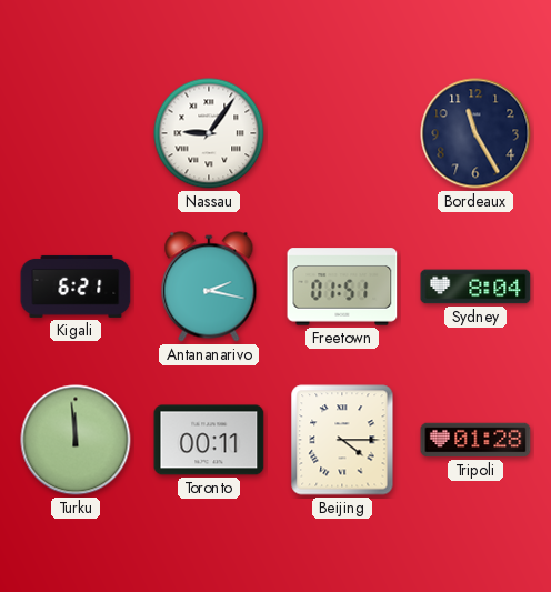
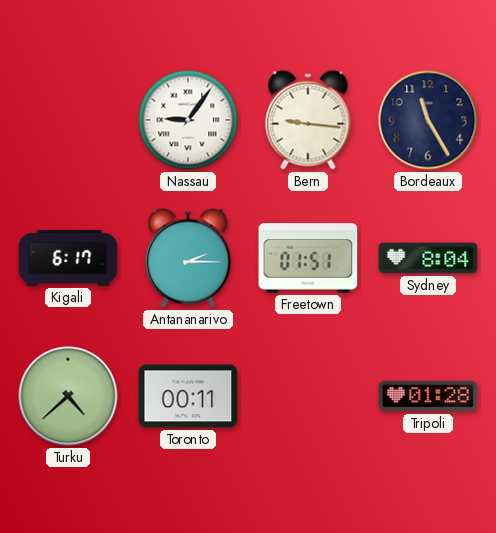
Bern: none -> 9:16 (308, 120)
Kigali: 6:21 -> 6:17 (68, 258)
Antananarivo: 2:17 -> 2:15 (188, 258)
Turku: 11:59 -> 4:38 (68, 396)
Beijing: 4:15 -> none (342, 440)
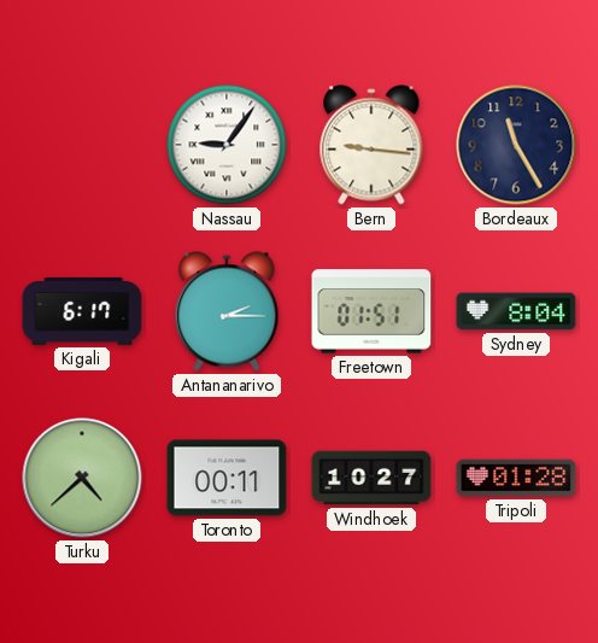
Windhoek: none -> 10:27 (371, 478)
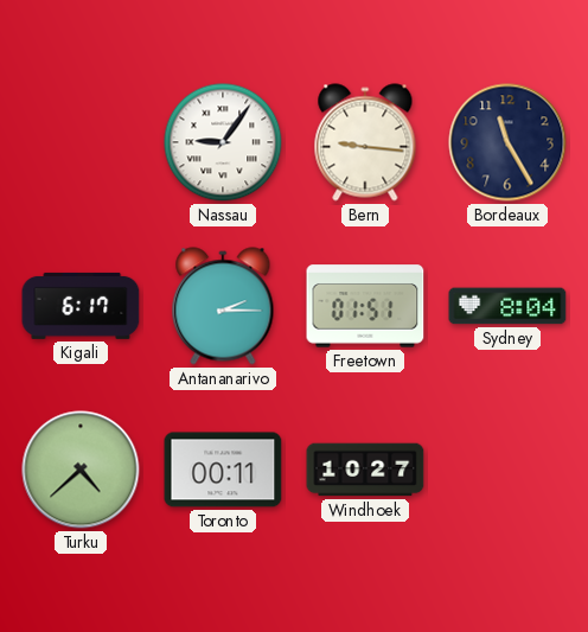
Tripoli: 01:28 -> none (516, 478)
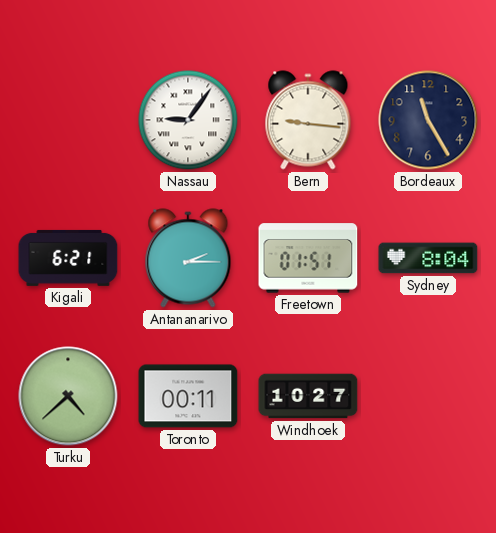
Kigali: 6:17 -> 6:21 (68, 258)
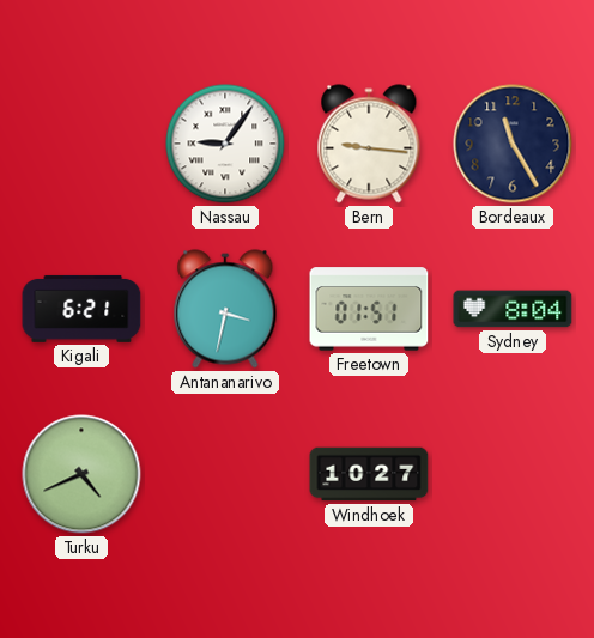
Antananarivo: 2:15 -> 3:32 (225, 309)
Turku: 4:38 -> 4:41 (81, 474)
Toronto: 00:11 -> none (188, 396)
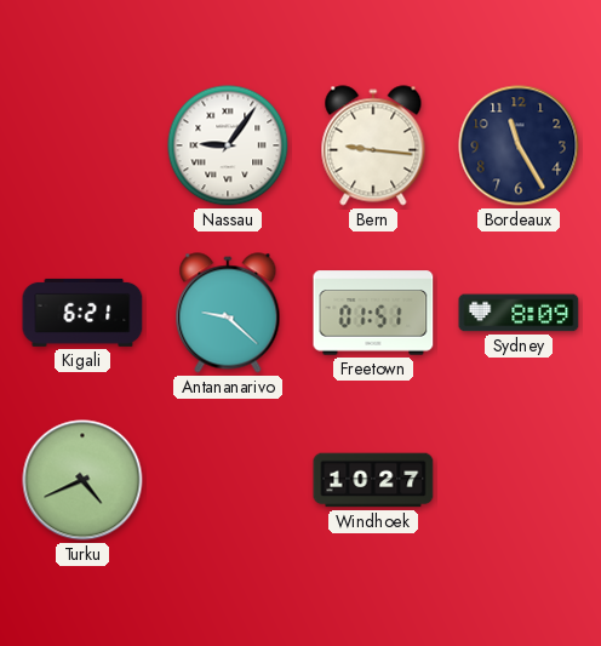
Antananarivo: 3:32 -> 9:22 (228, 313)
Sydney: 8:04 -> 8:09 (519, 313)
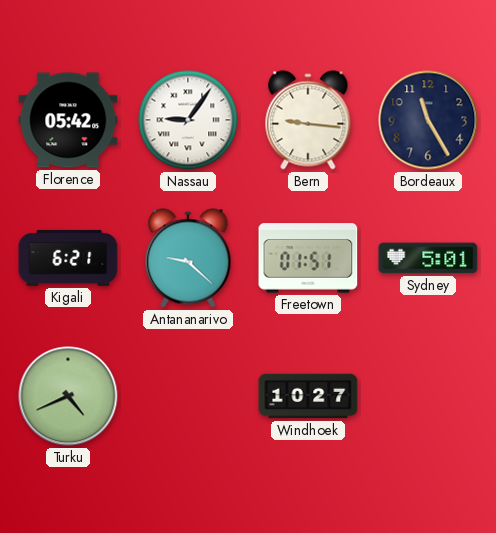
Florence: none -> 05:42 (68, 120)
Sydney: 8:09 -> 5:01 (428, 258)
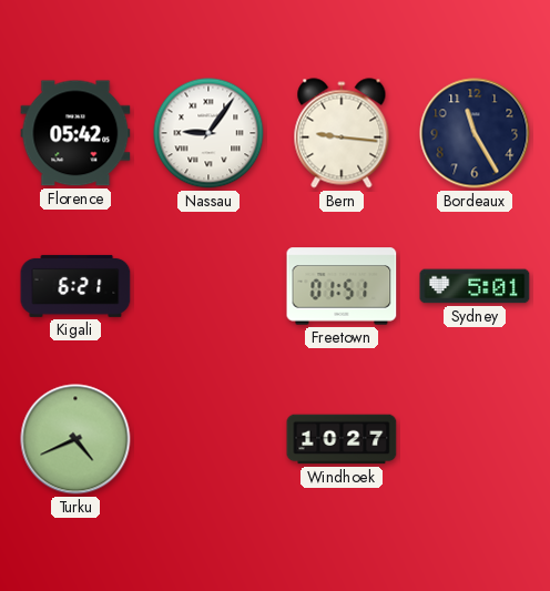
Antananarivo: 9:22 -> none (188, 258)
